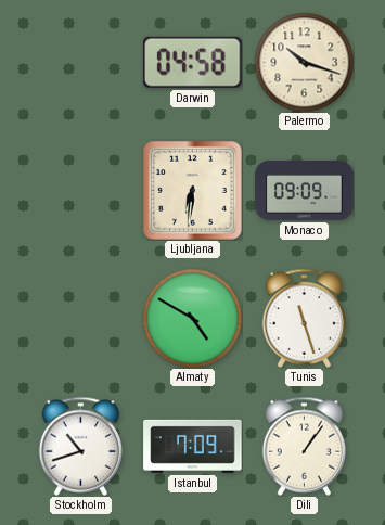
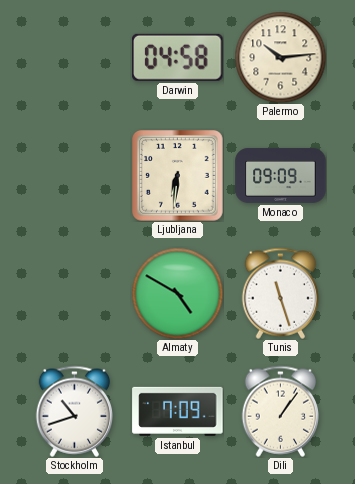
Palermo: 10:18 -> 10:14 (280, 57)
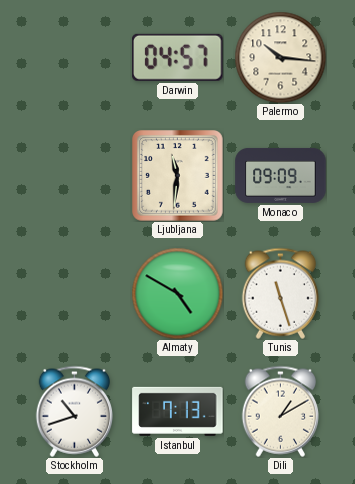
Darwin: 04:58 -> 04:57 (178, 57)
Palermo: 10:14 -> 10:16 (280, 57)
Ljubljana: 6:31 -> 11:31 (178, 176)
Istanbul: 7:09 -> 7:13 (178, 411)
Dili: 1:06 -> 1:10 (280, 411)
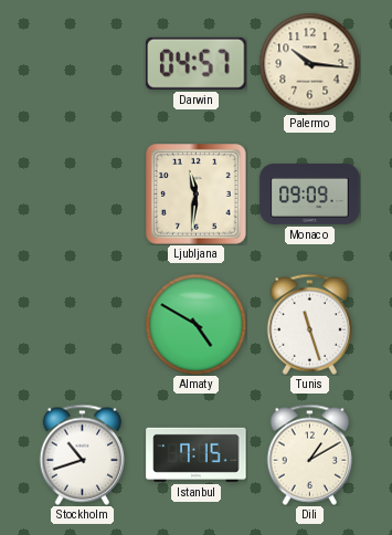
Istanbul: 7:13 -> 7:15 (197, 454)
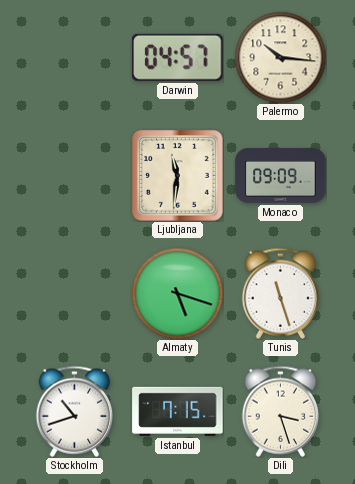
Almaty: 4:50 -> 5:18 (177, 293)
Dili: 1:10 -> 3:27 (280, 411)
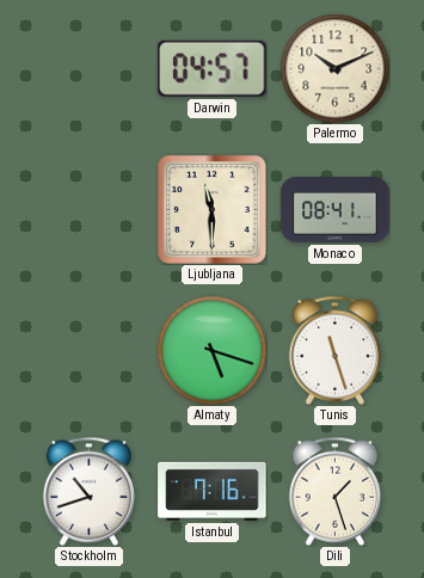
Palermo: 10:16 -> 10:11 (334, 68)
Ljubljana: 11:31 -> 11:30 (213, 210)
Monaco: 09:09 -> 08:41 (336, 209)
Istanbul: 7:15 -> 7:16 (213, 491)
Dili: 3:27 -> 1:27 (334, 491)
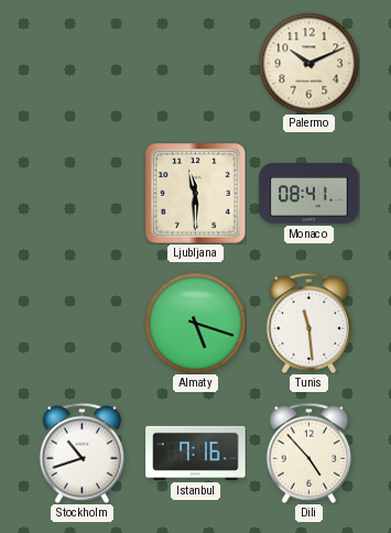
Darwin: 04:57 -> none (213, 68)
Tunis: 11:27 -> 11:29 (308, 323)
Dili: 1:27 -> 4:53 (308, 453)
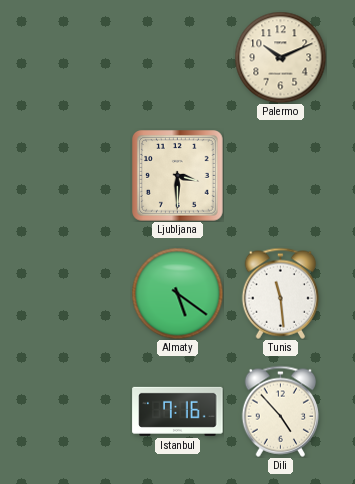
Ljubljana: 11:30 -> 3:30 (178, 176)
Monaco: 08:41 -> none (309, 193)
Almaty: 5:18 -> 5:21 (177, 293)
Stockholm: 10:42 -> none (82, 453)
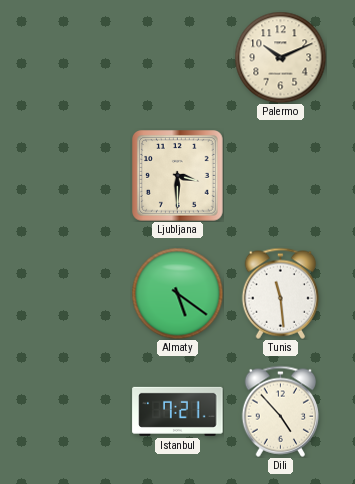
Istanbul: 7:16 -> 7:21 (178, 411)
